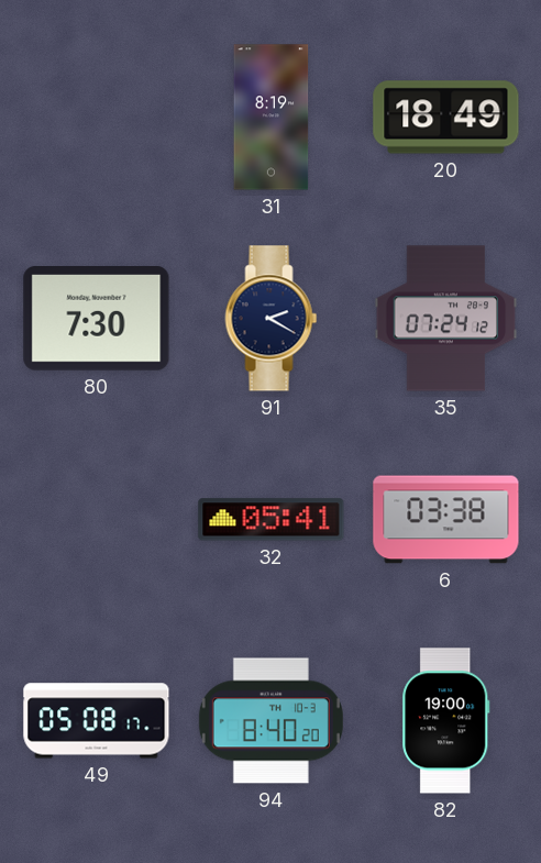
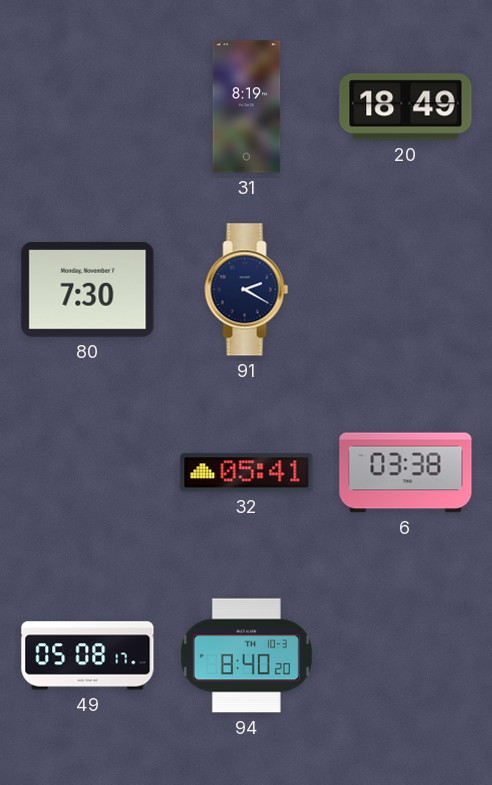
35: 07:24 -> none (446, 319)
82: 19:00 -> none (446, 721)
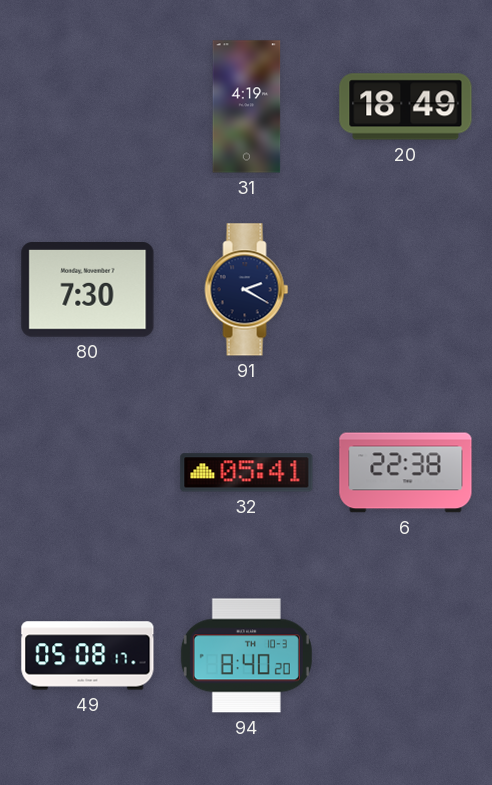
31: 8:19 -> 4:19 (247, 107)
6: 03:38 -> 22:38 (406, 473)
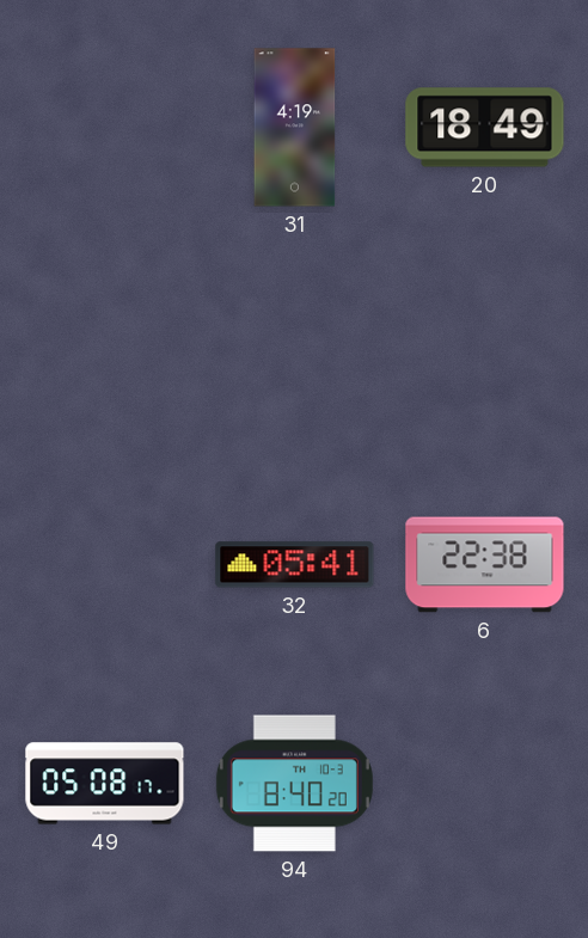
80: 7:30 -> none (88, 290)
91: 2:20 -> none (247, 290)
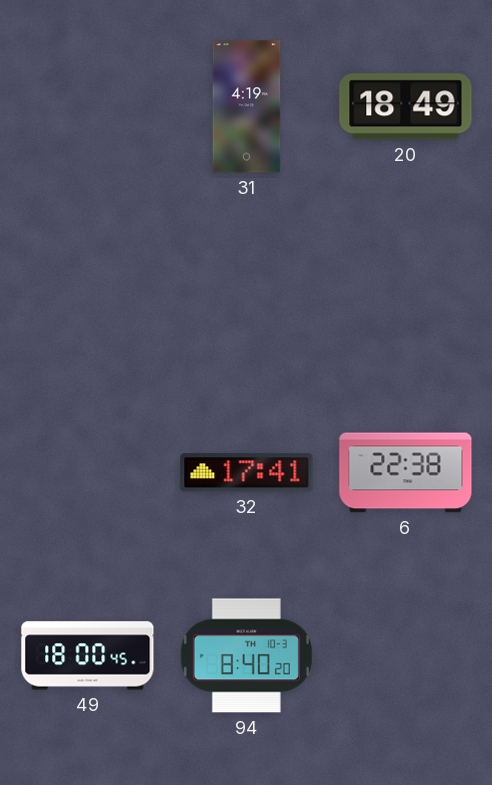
32: 05:41 -> 17:41 (247, 473)
49: 05:08 -> 18:00 (88, 656)
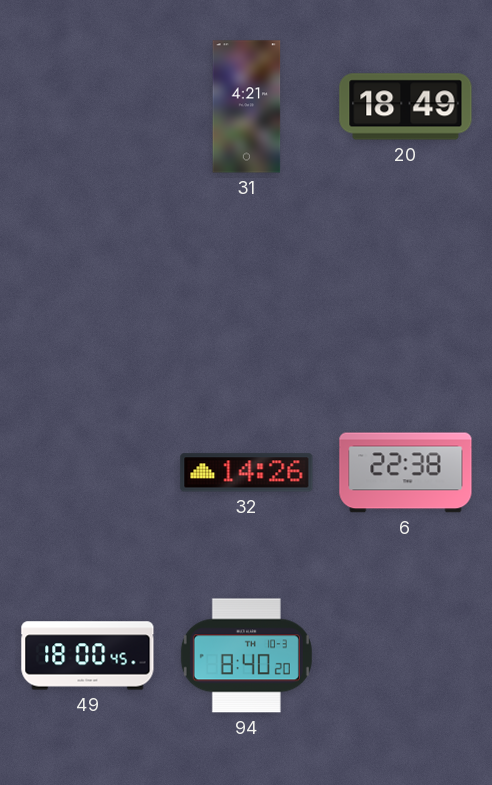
31: 4:19 -> 4:21 (247, 107)
32: 17:41 -> 14:26 (247, 473)
